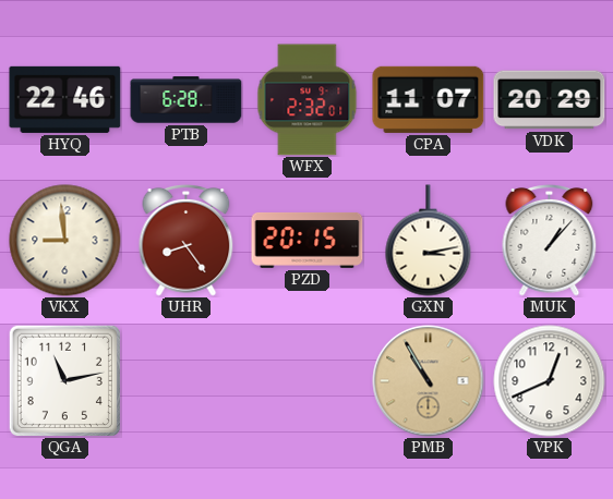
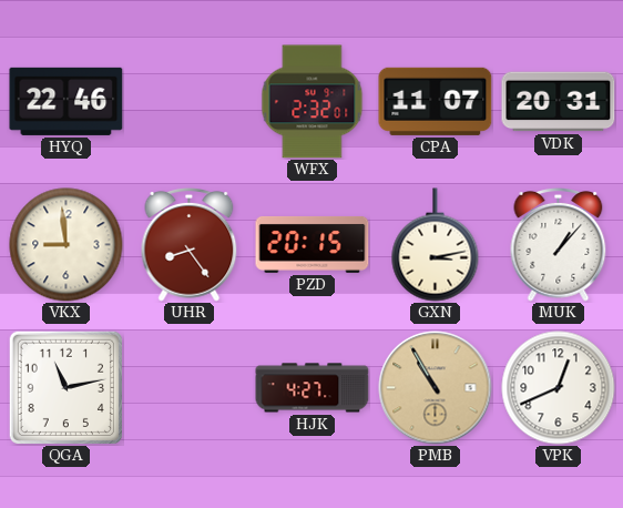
PTB: 6:28 -> none (187, 100)
VDK: 20:29 -> 20:31 (559, 102)
HJK: none -> 4:27 (313, 388)
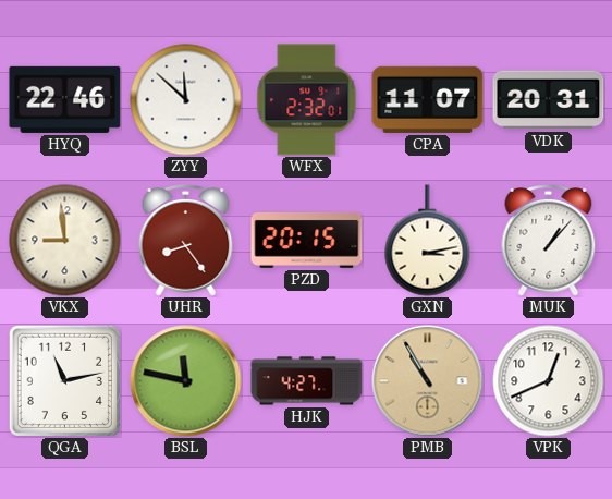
ZYY: none -> 11:52 (186, 100)
BSL: none -> 11:47 (186, 381)
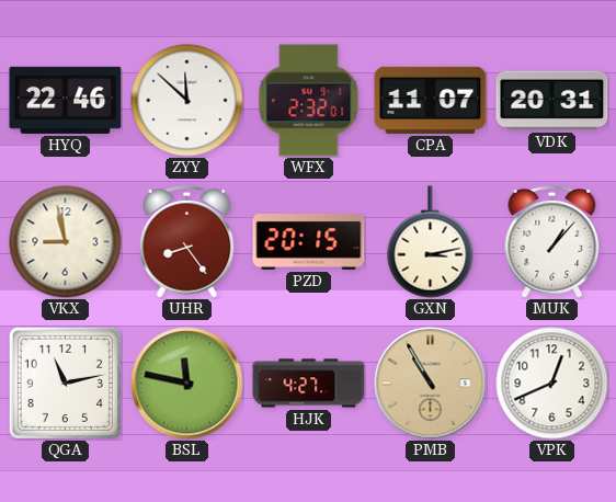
VKX: 8:59 -> 8:58 (66, 242)
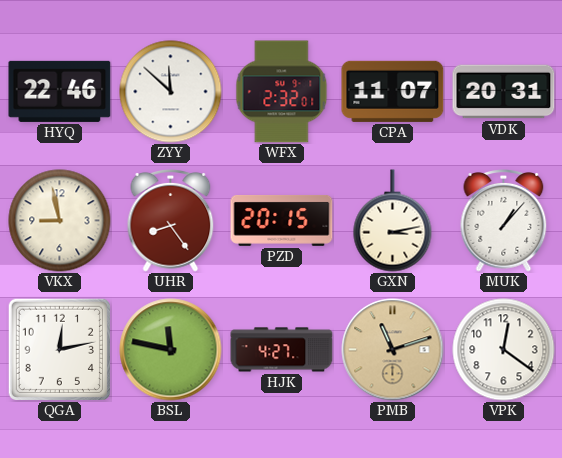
QGA: 11:13 -> 12:13 (59, 349)
PMB: 10:55 -> 11:12 (393, 350)
VPK: 12:41 -> 12:21 (504, 350)
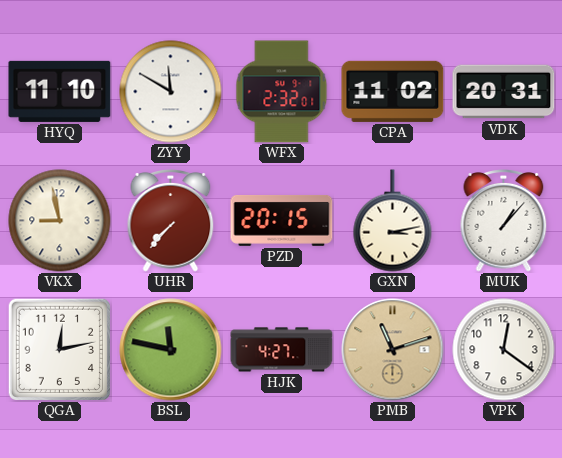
HYQ: 22:46 -> 11:10 (60, 91)
ZYY: 11:52 -> 11:50 (171, 92)
CPA: 11:07 -> 11:02 (393, 91)
UHR: 8:24 -> 7:37 (171, 221)
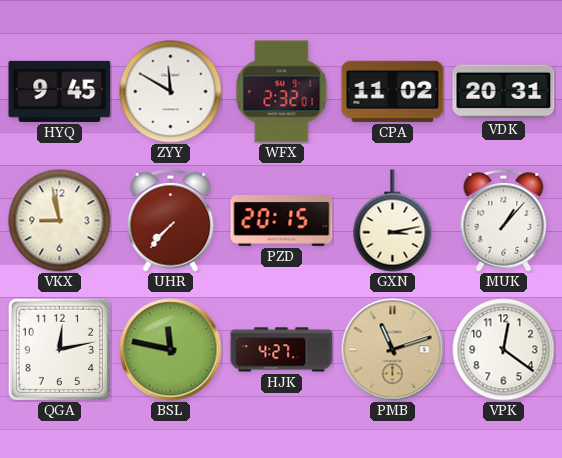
HYQ: 11:10 -> 9:45 (60, 91)
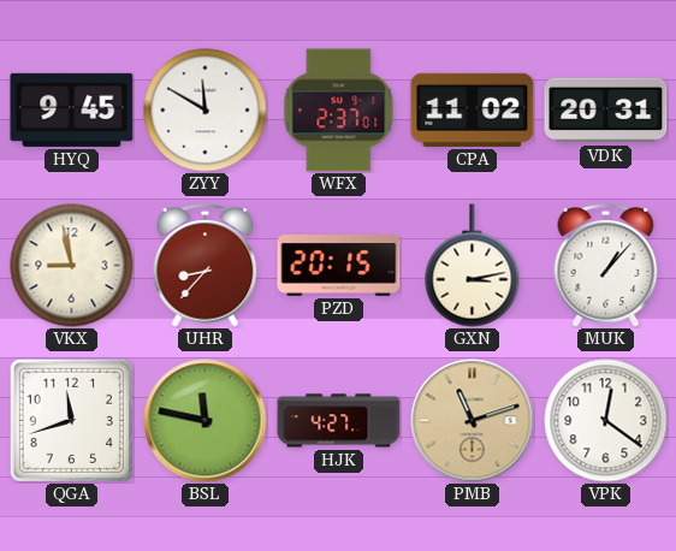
WFX: 2:32 -> 2:37 (339, 111)
UHR: 7:37 -> 8:37 (206, 266)
QGA: 12:13 -> 11:42 (71, 420)
